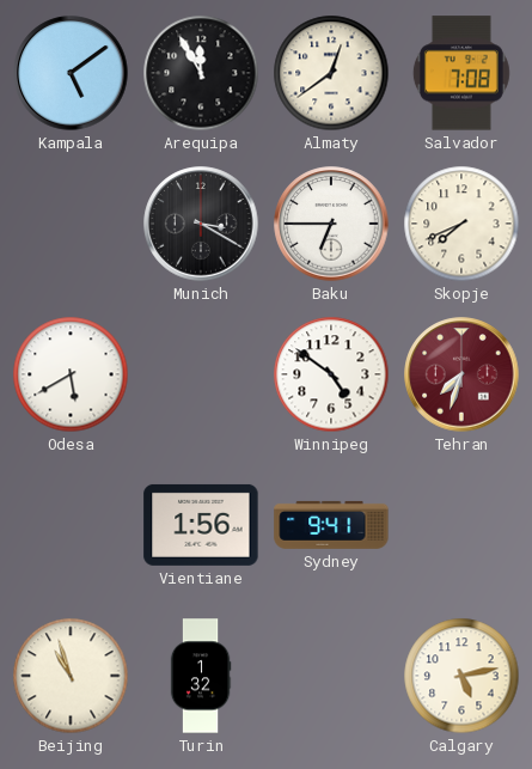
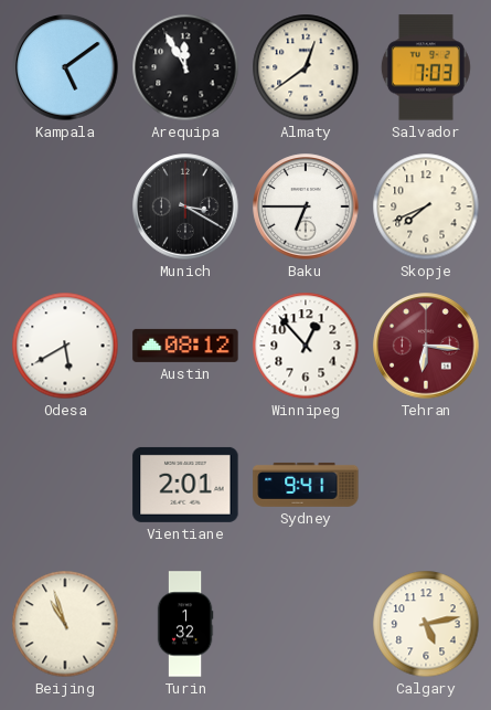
Salvador: 7:08 -> 7:03 (426, 67)
Austin: none -> 08:12 (185, 346)
Winnipeg: 4:51 -> 12:53 (306, 346)
Tehran: 7:33 -> 6:16 (426, 346)
Vientiane: 1:56 -> 2:01 (185, 485)
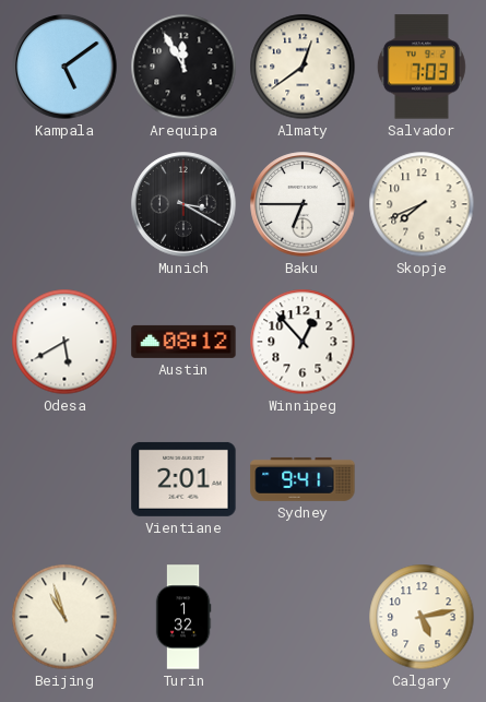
Tehran: 6:16 -> none (426, 346)
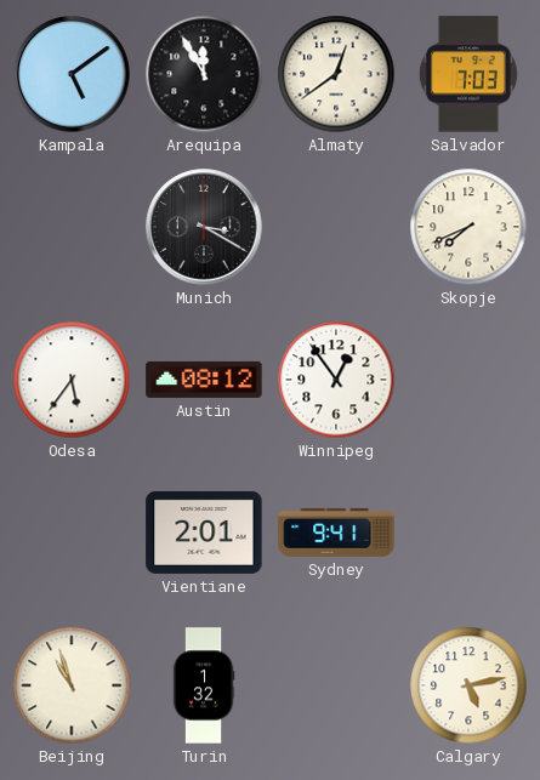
Baku: 6:45 -> none (303, 204)
Odesa: 5:40 -> 5:36 (72, 380)
Winnipeg: 12:53 -> 12:54 (336, 380)
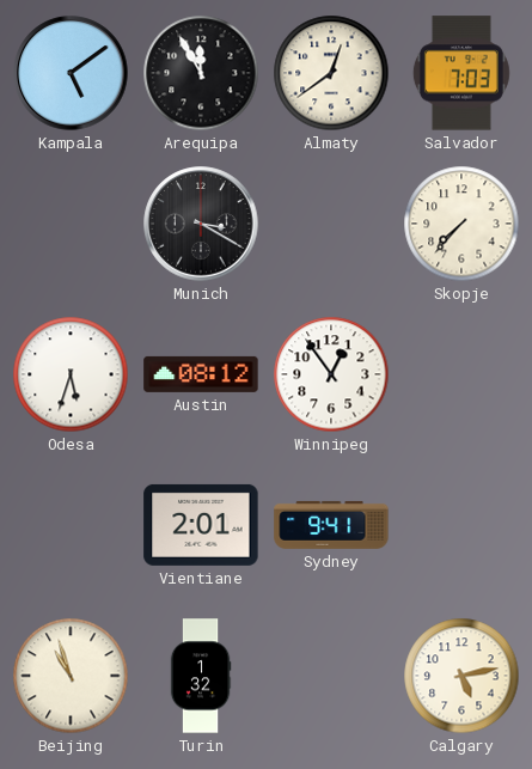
Skopje: 7:41 -> 7:37 (461, 224)
Odesa: 5:36 -> 5:33 (71, 374)
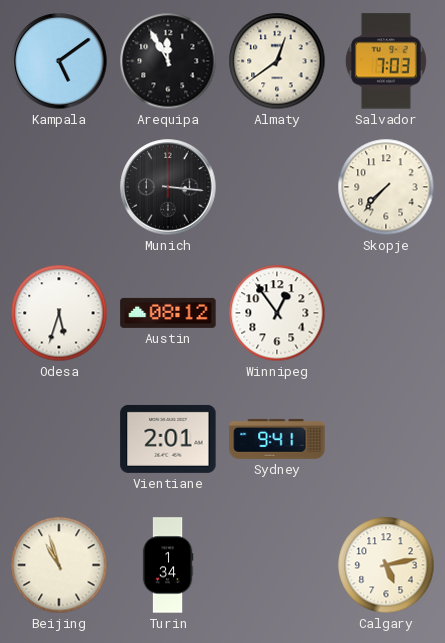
Munich: 3:20 -> 3:16 (168, 187)
Turin: 1:32 -> 1:34 (168, 565)
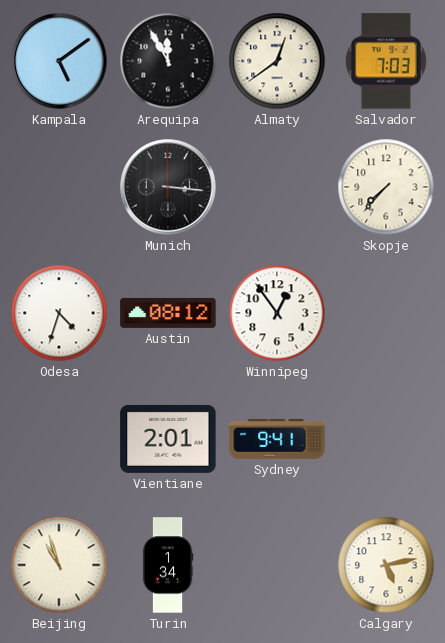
Odesa: 5:33 -> 4:33 (59, 313)
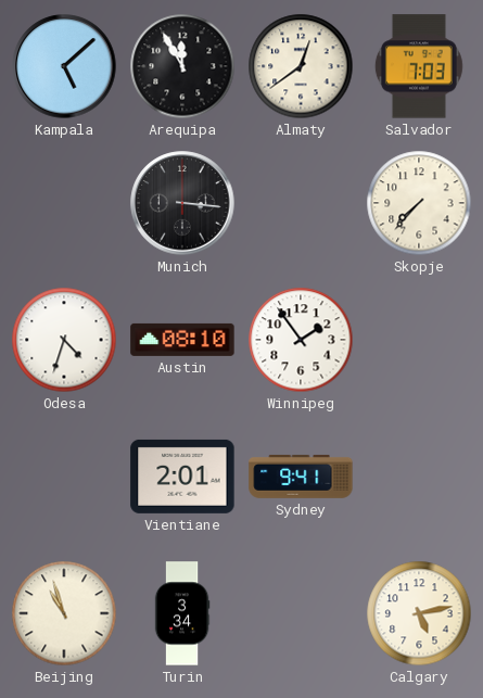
Kampala: 5:09 -> 5:08 (64, 66)
Austin: 08:12 -> 08:10 (182, 340)
Winnipeg: 12:54 -> 1:54 (301, 340)
Turin: 1:34 -> 3:34 (182, 613)
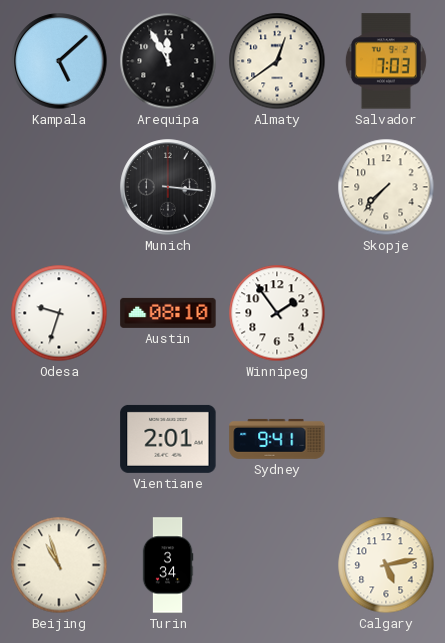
Odesa: 4:33 -> 9:33 (59, 313)
